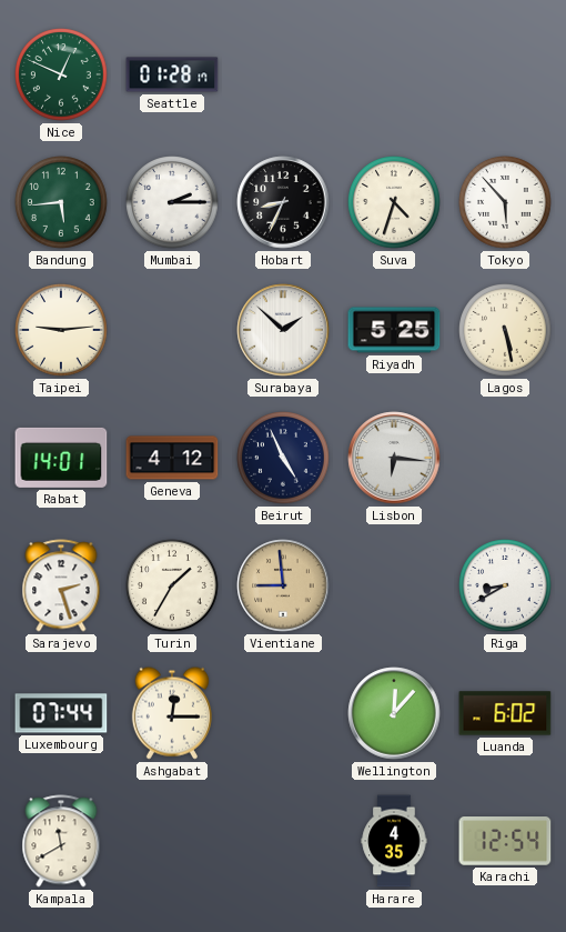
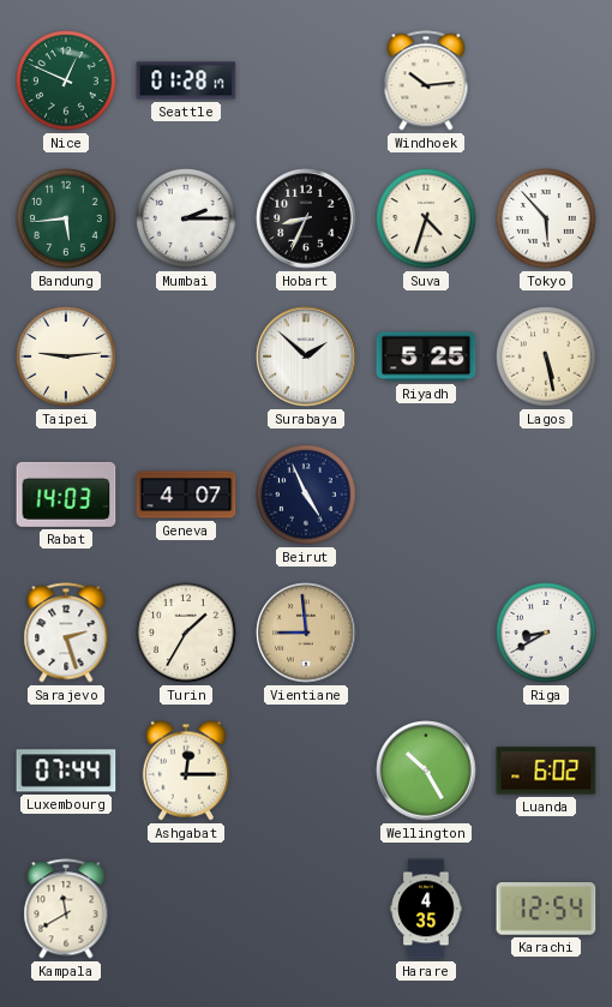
Windhoek: none -> 10:14 (426, 80)
Rabat: 14:01 -> 14:03 (66, 494)
Geneva: 4:12 -> 4:07 (186, 494)
Lisbon: 6:16 -> none (394, 458)
Wellington: 12:07 -> 10:25 (426, 771)
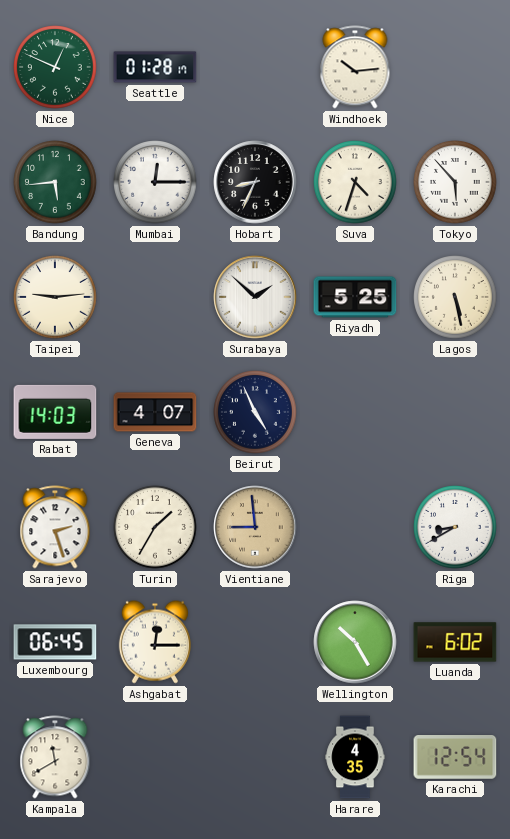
Mumbai: 2:15 -> 12:15 (155, 182)
Luxembourg: 07:44 -> 06:45 (55, 642)
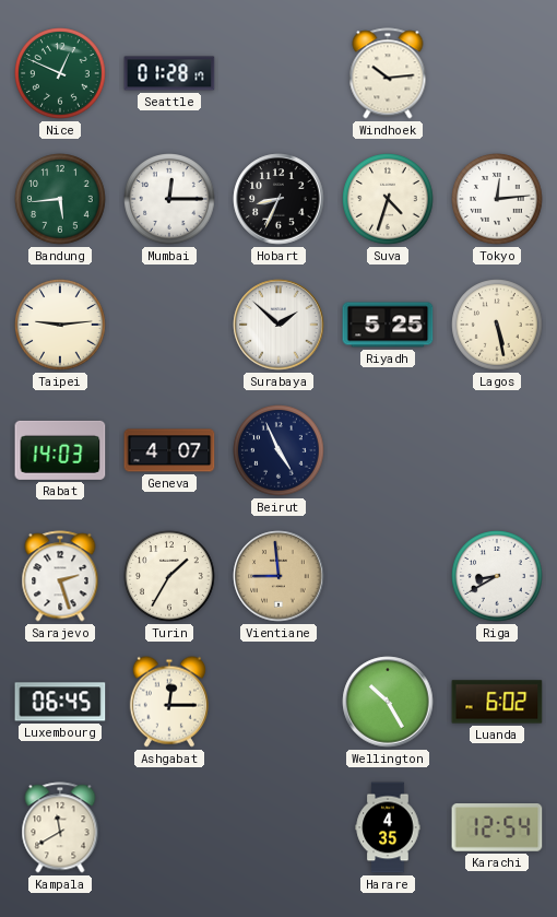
Tokyo: 5:53 -> 12:14 (497, 199)
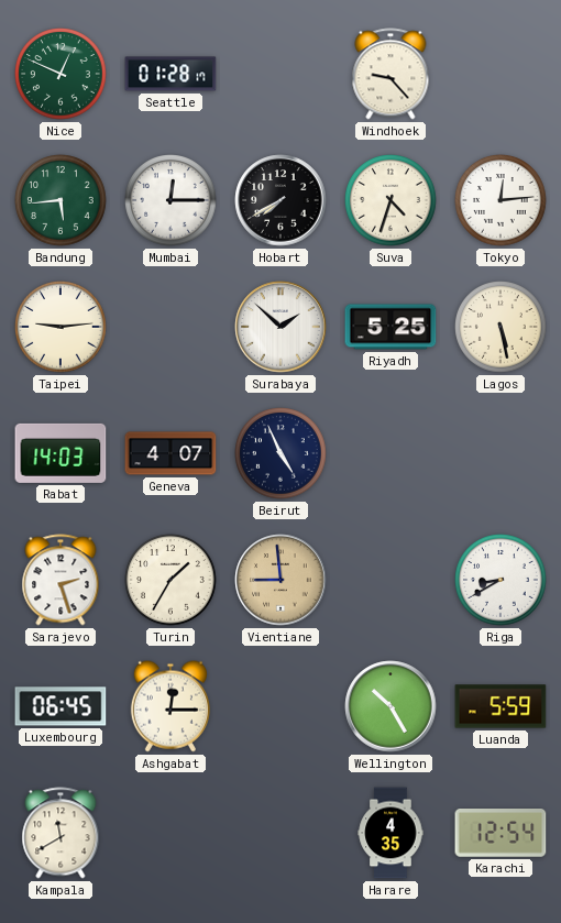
Windhoek: 10:14 -> 9:23 (391, 74)
Hobart: 8:34 -> 7:40 (280, 200)
Luanda: 6:02 -> 5:59 (501, 706)
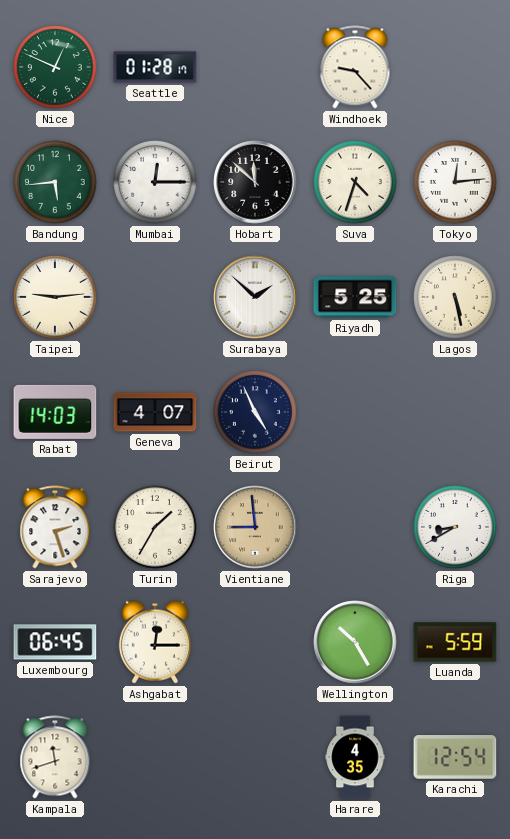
Hobart: 7:40 -> 11:52 (255, 182)
Kampala: 11:40 -> 11:42 (55, 757)
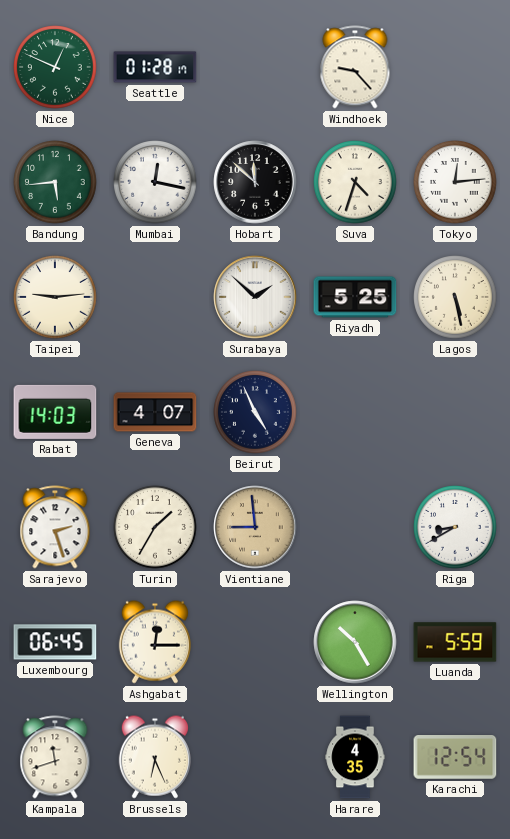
Mumbai: 12:15 -> 12:17 (155, 182)
Brussels: none -> 6:26 (155, 757)
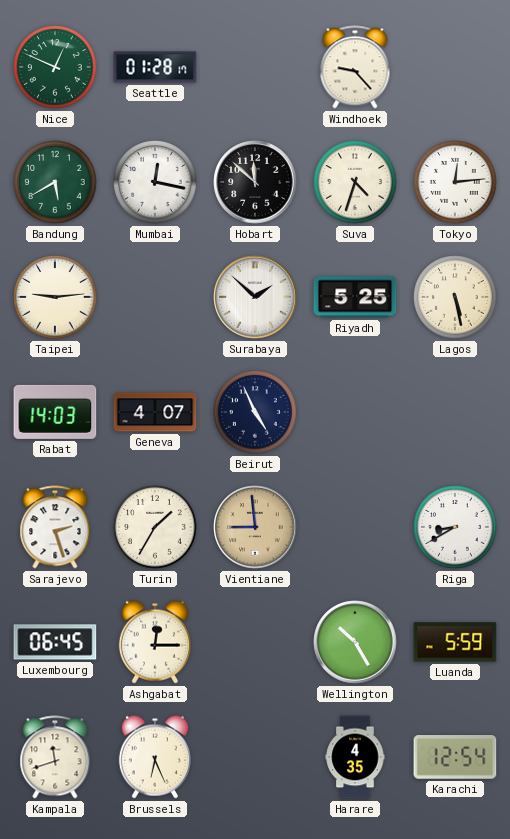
Bandung: 5:44 -> 5:40 (55, 182)
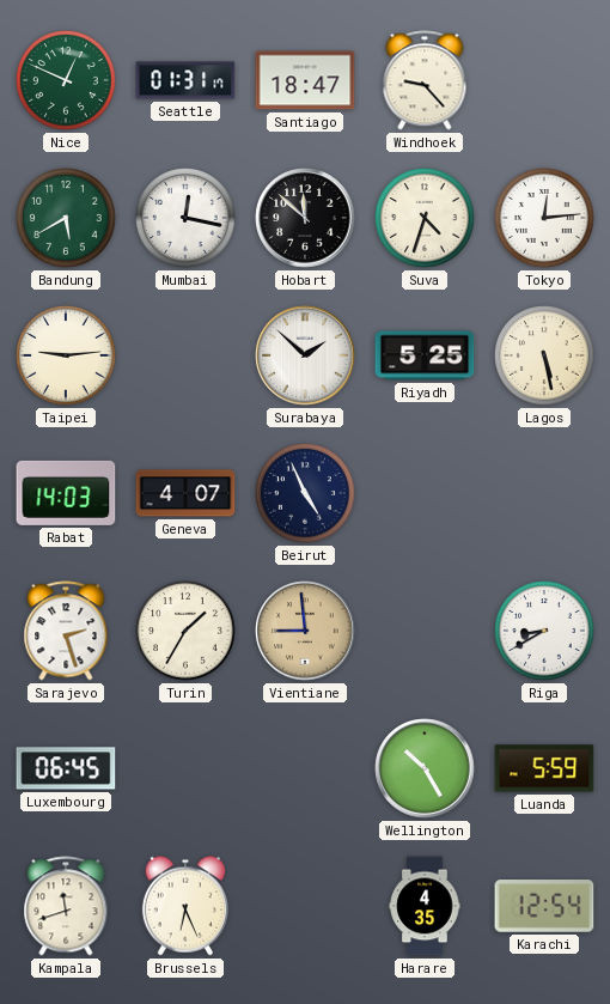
Seattle: 01:28 -> 01:31 (185, 80)
Santiago: none -> 18:47 (305, 80)
Ashgabat: 12:15 -> none (155, 642)
